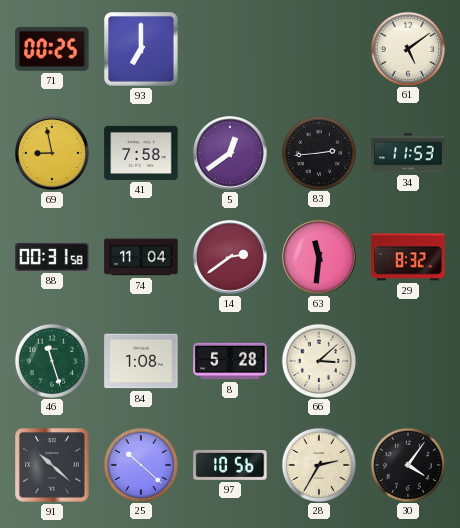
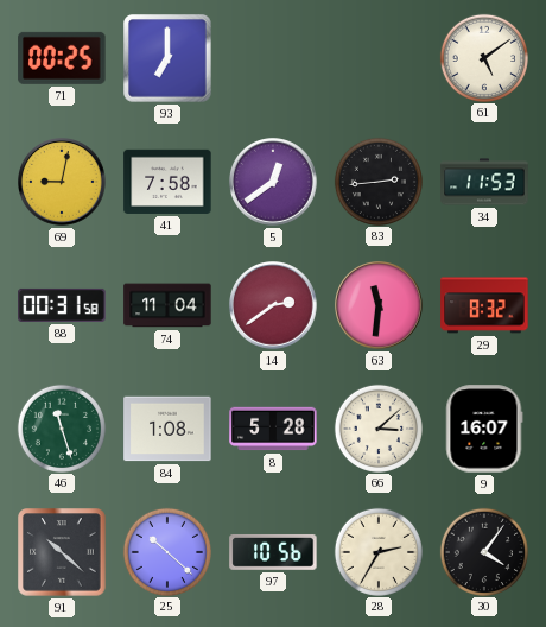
69: 8:58 -> 9:02 (62, 182)
9: none -> 16:07 (484, 429)
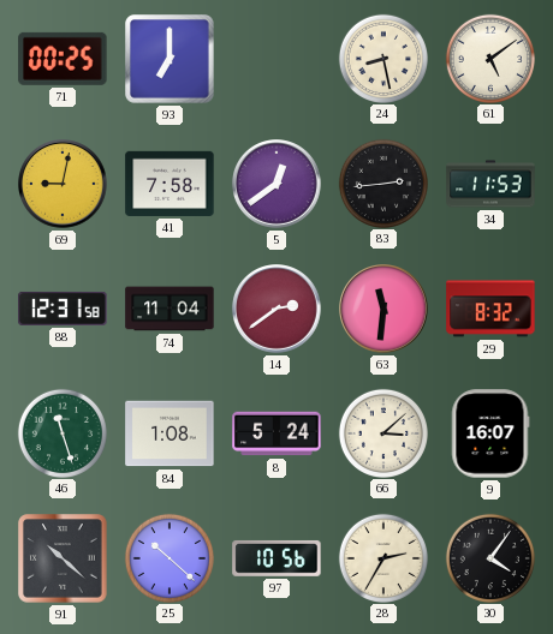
24: none -> 8:28 (382, 58)
88: 00:31 -> 12:31 (63, 309)
8: 5:28 -> 5:24 (276, 433)
